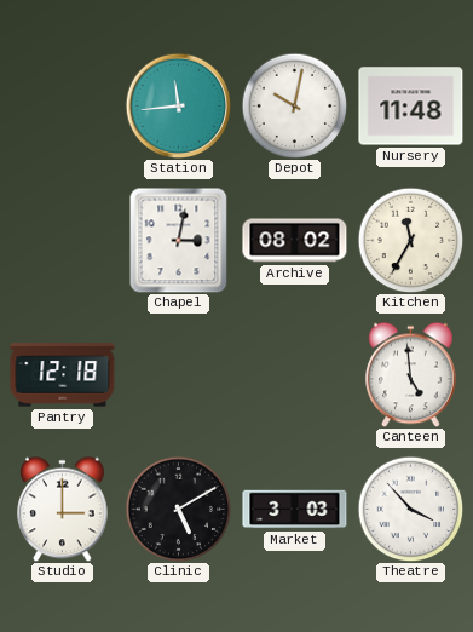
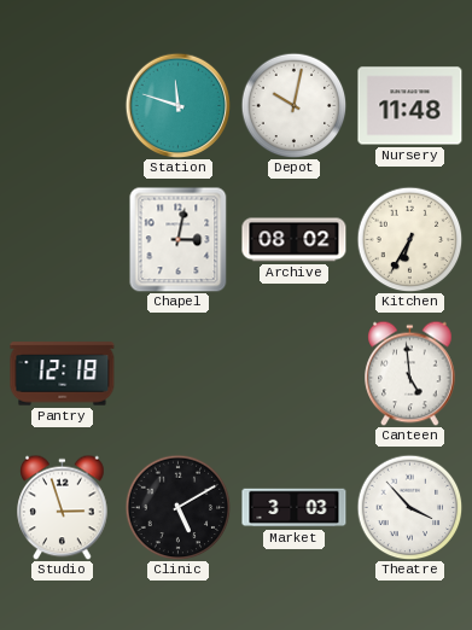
Station: 11:44 -> 11:48 (177, 105)
Kitchen: 11:35 -> 6:35 (409, 239)
Studio: 3:00 -> 2:57 (63, 507)
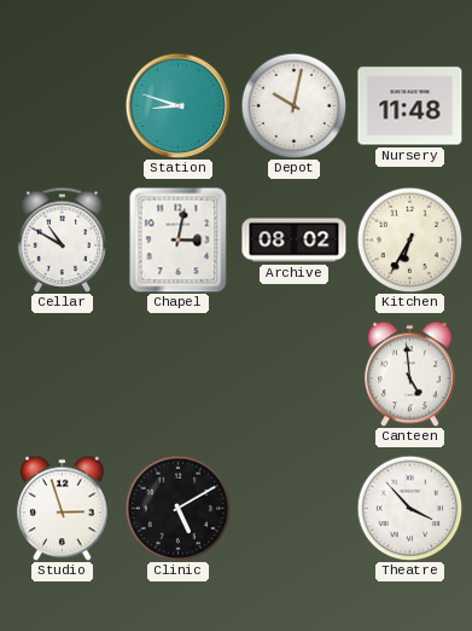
Station: 11:48 -> 8:48 (177, 105)
Cellar: none -> 10:50 (63, 239)
Pantry: 12:18 -> none (63, 374)
Market: 3:03 -> none (295, 508)
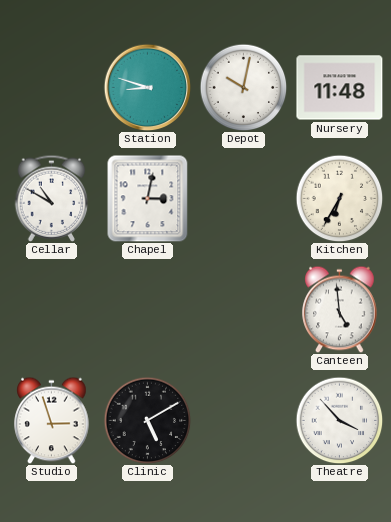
Archive: 08:02 -> none (295, 241)
